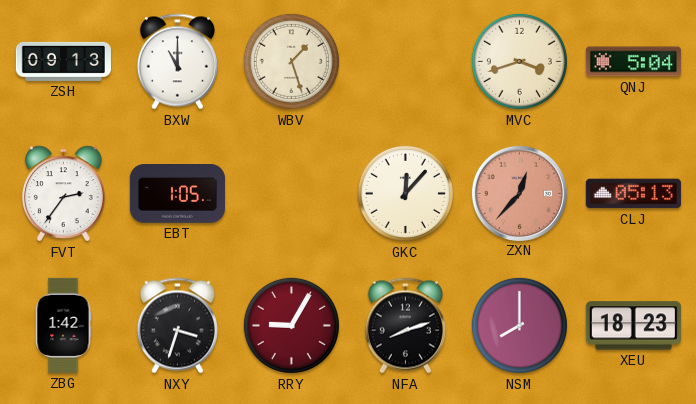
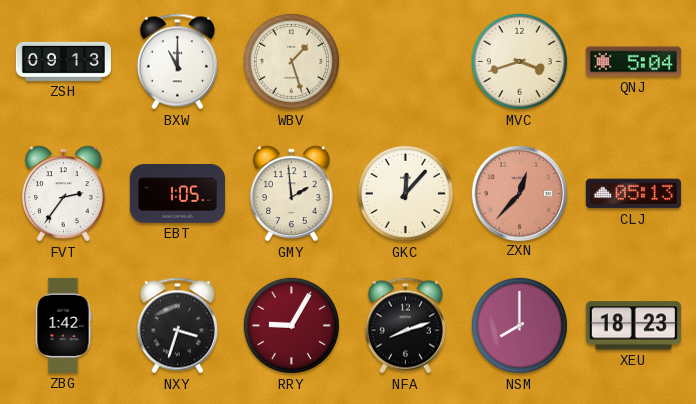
GMY: none -> 1:59 (292, 194)
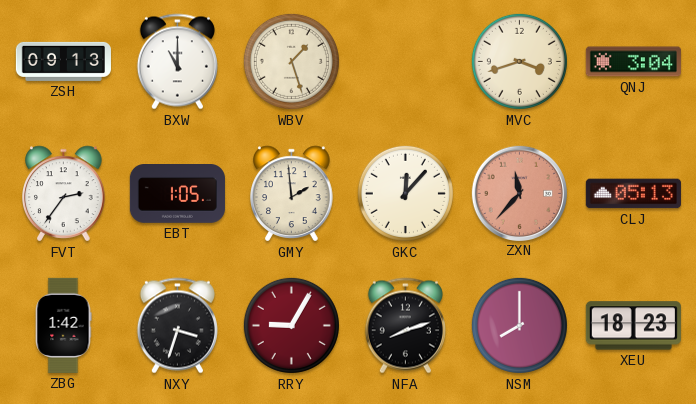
QNJ: 5:04 -> 3:04 (633, 62)
ZXN: 12:37 -> 11:37 (519, 193)
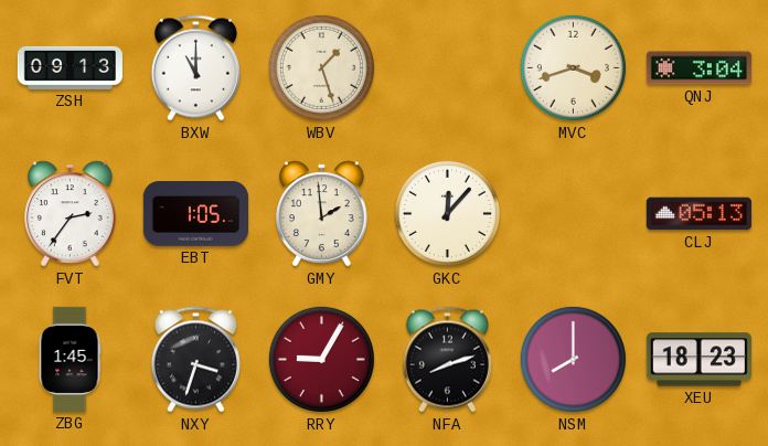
ZXN: 11:37 -> none (519, 193)
ZBG: 1:42 -> 1:45 (70, 359)
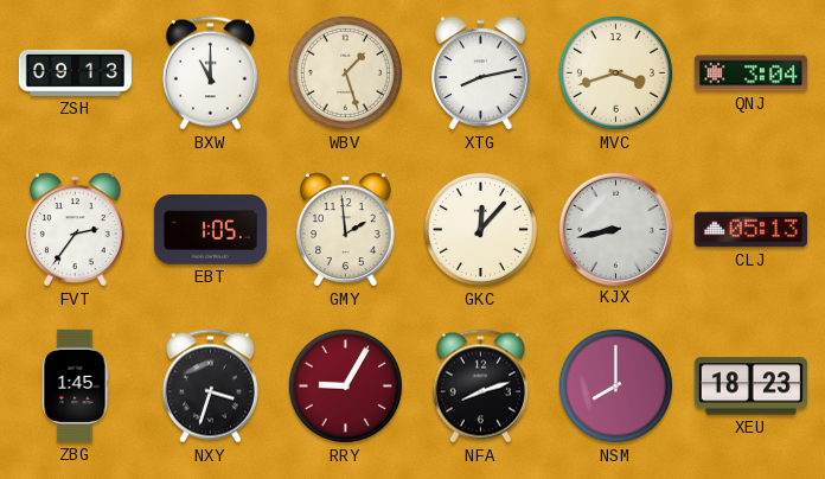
XTG: none -> 8:13 (481, 74)
KJX: none -> 8:43 (615, 229)
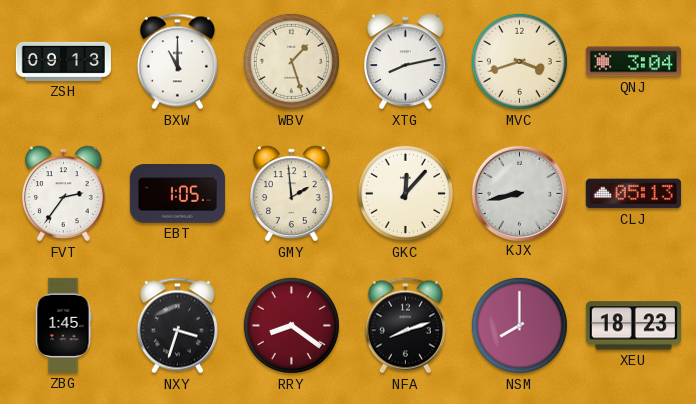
RRY: 9:05 -> 8:21 (291, 325)
